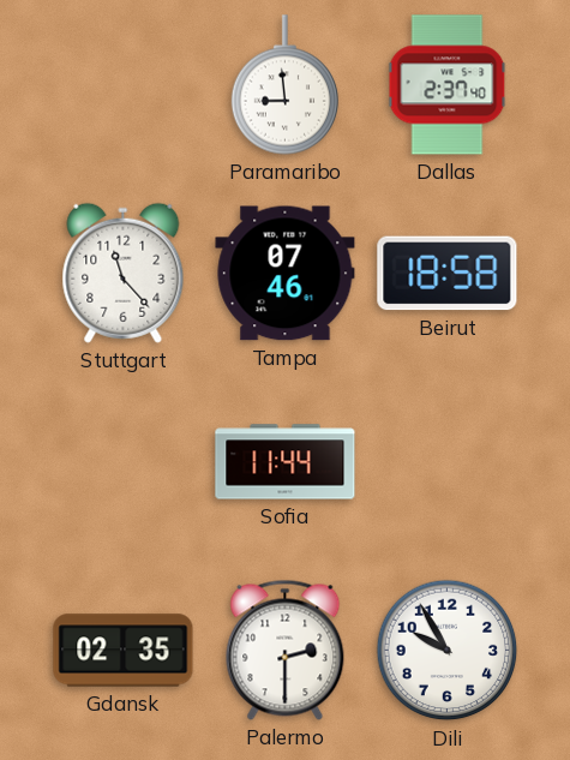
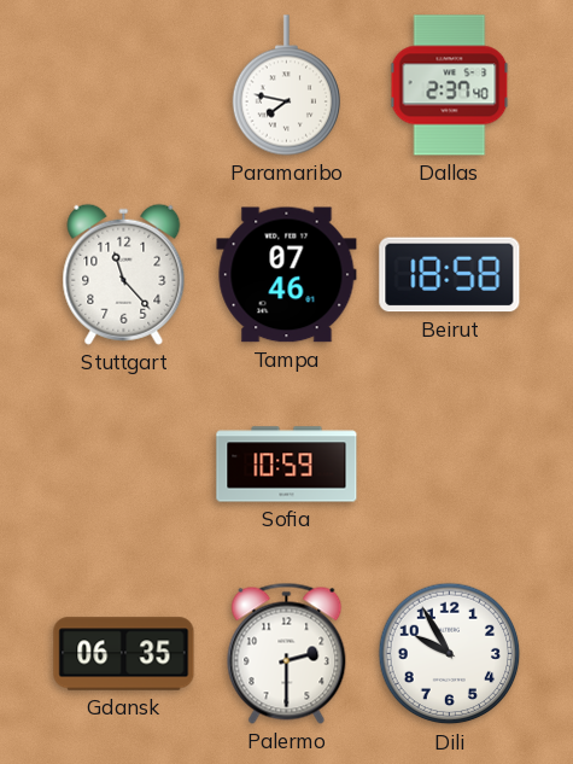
Paramaribo: 8:59 -> 7:47 (287, 86)
Sofia: 11:44 -> 10:59 (287, 465)
Gdansk: 02:35 -> 06:35 (124, 654)
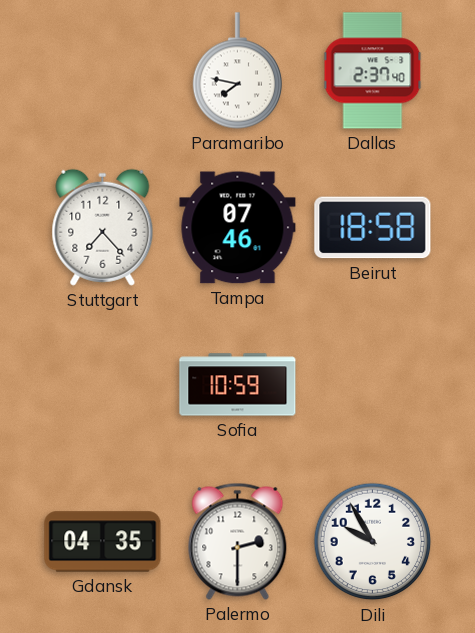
Stuttgart: 11:23 -> 7:23 (103, 227)
Gdansk: 06:35 -> 04:35 (103, 542)
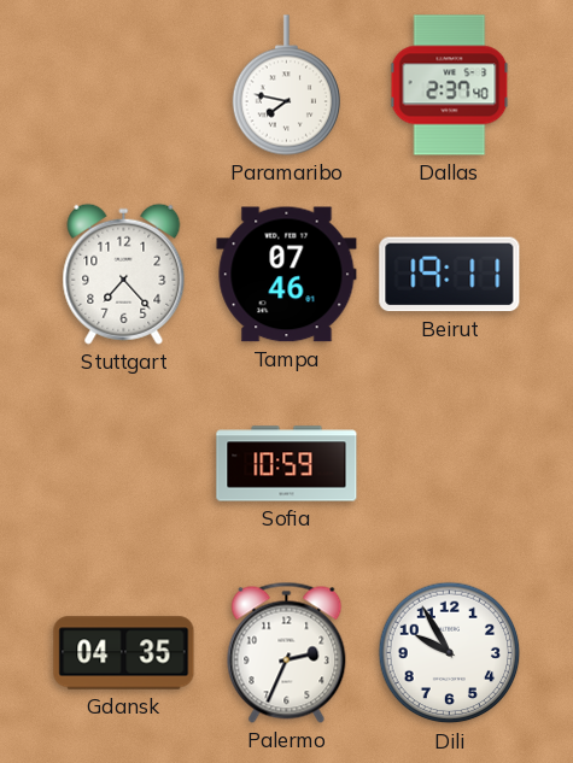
Beirut: 18:58 -> 19:11 (450, 275)
Palermo: 2:30 -> 2:34 (287, 652)
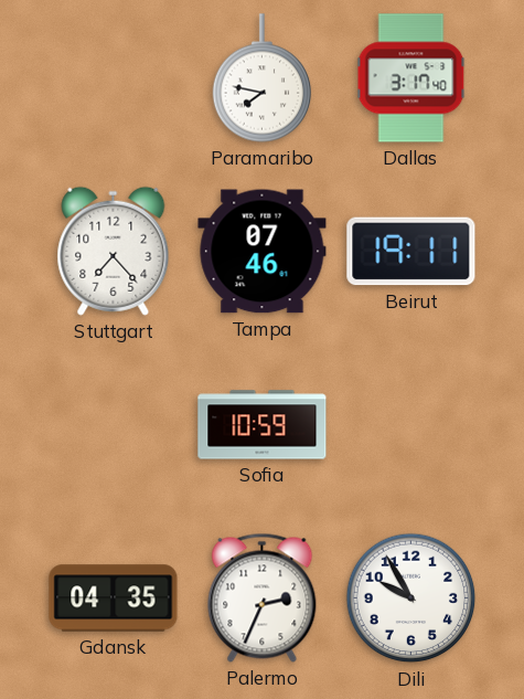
Dallas: 2:37 -> 3:17 (411, 78)
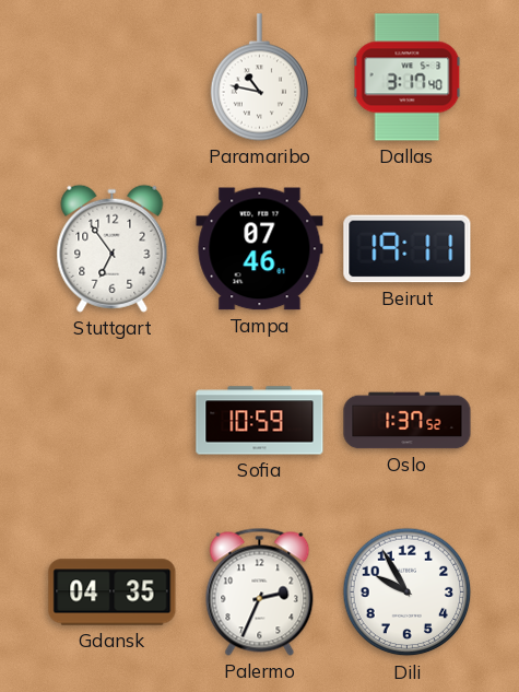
Paramaribo: 7:47 -> 10:47 (260, 78)
Stuttgart: 7:23 -> 6:54 (113, 248)
Oslo: none -> 1:37 (408, 421)
